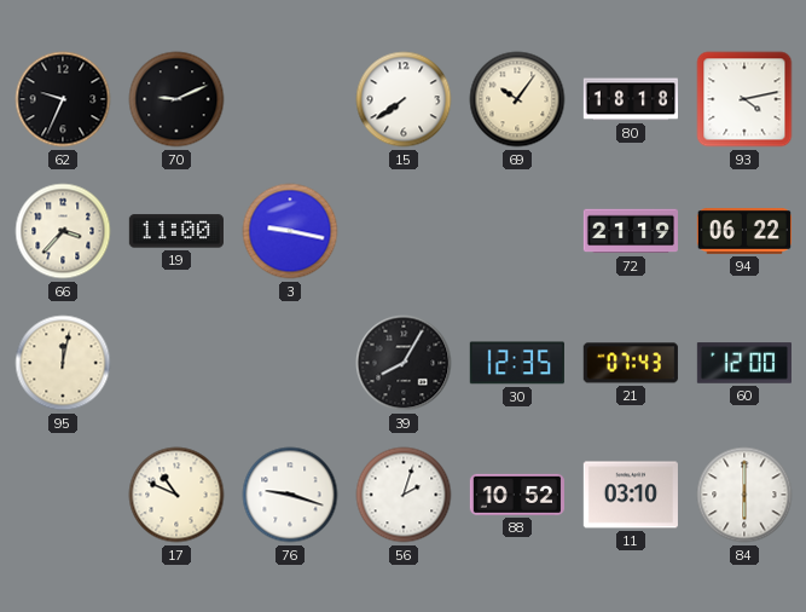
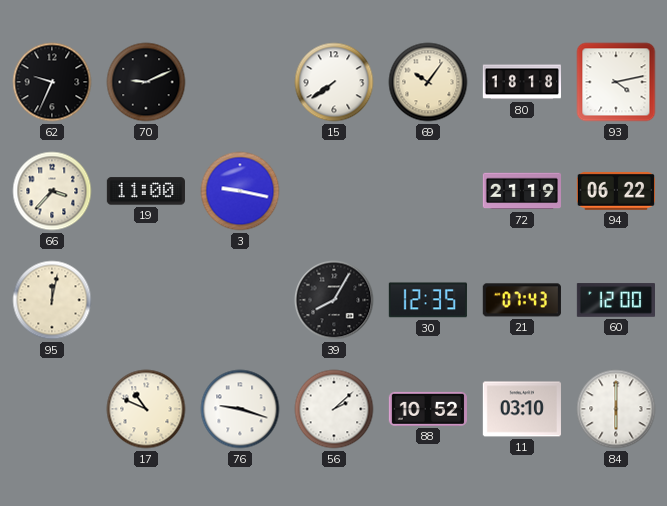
56: 2:03 -> 2:08 (334, 409)
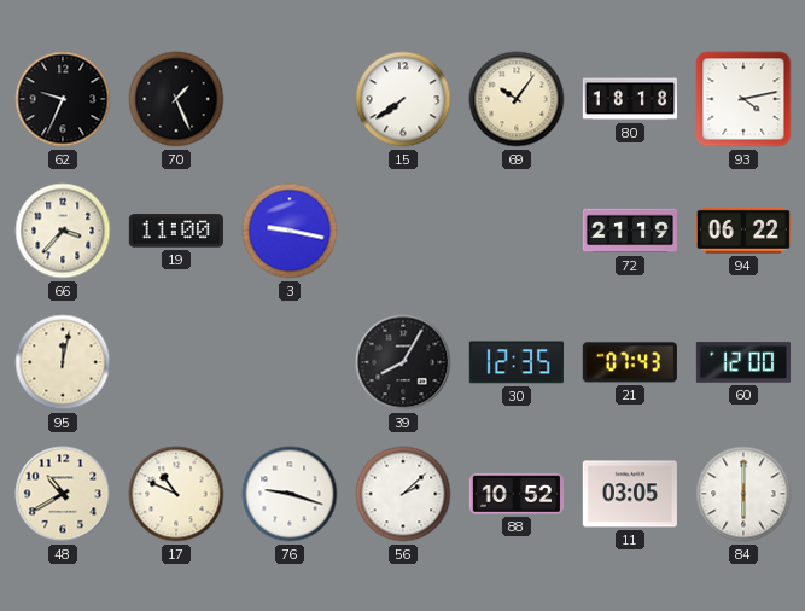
70: 9:11 -> 1:26 (176, 99)
48: none -> 10:40 (63, 494)
11: 03:10 -> 03:05 (630, 494)
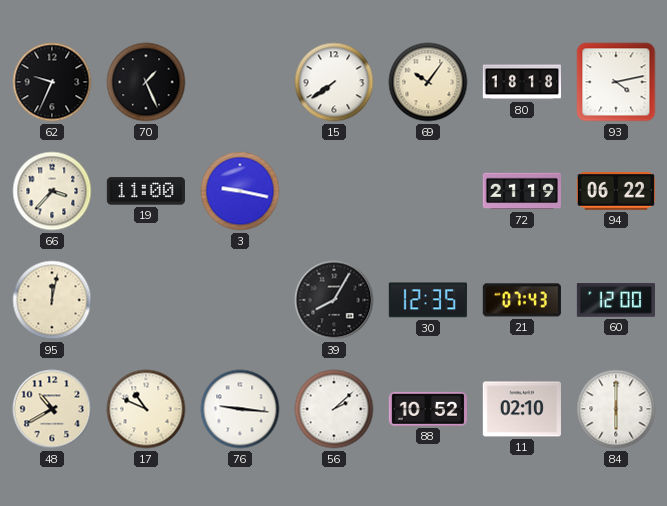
76: 9:18 -> 9:16 (240, 409)
11: 03:05 -> 02:10 (522, 409)
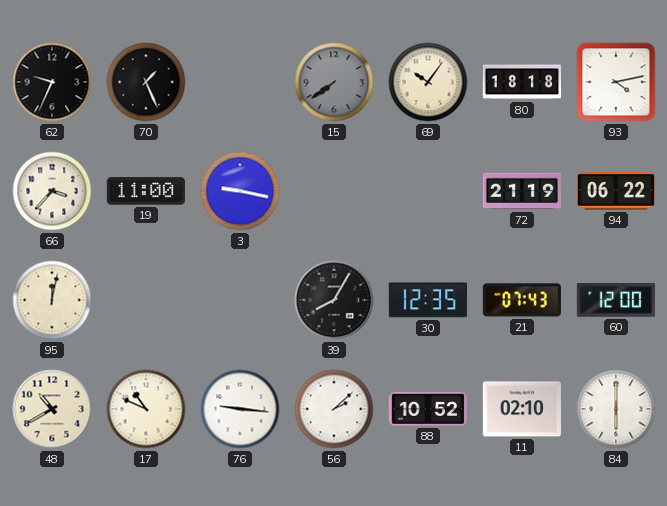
15 dial: white -> grey (334, 82)
